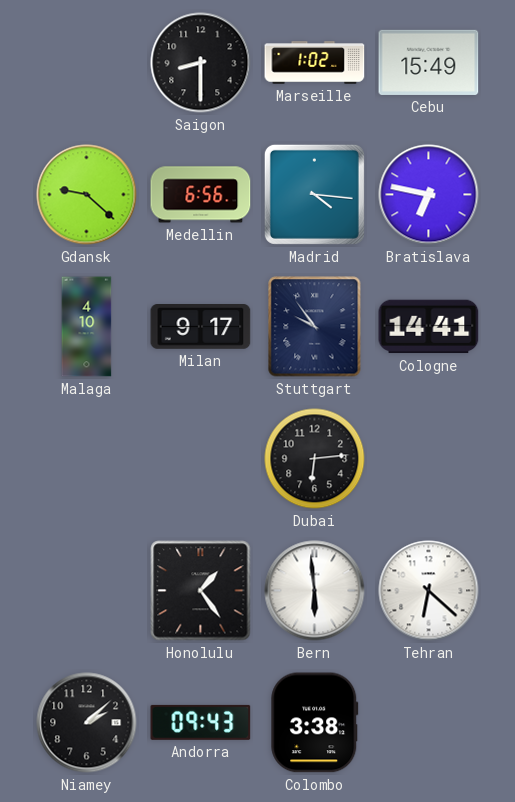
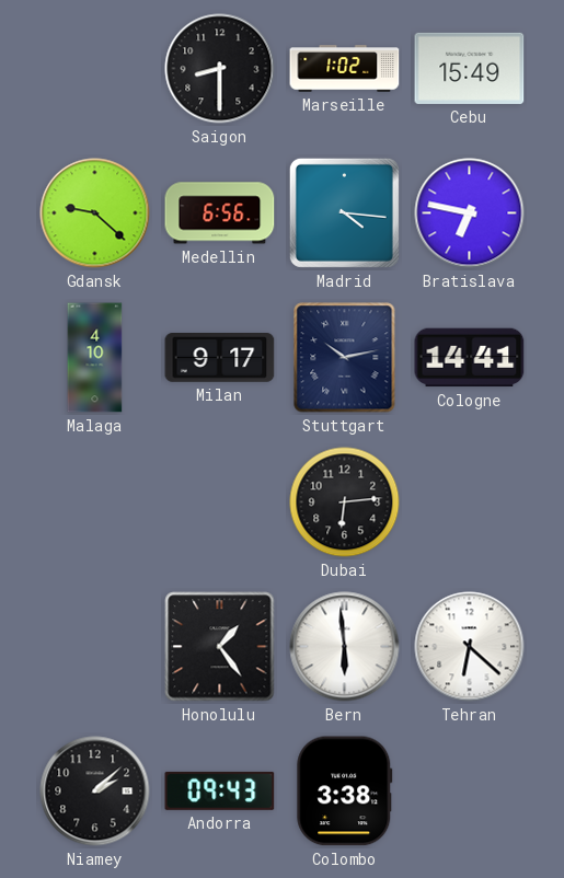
Stuttgart: 9:54 -> 10:13 (345, 358)
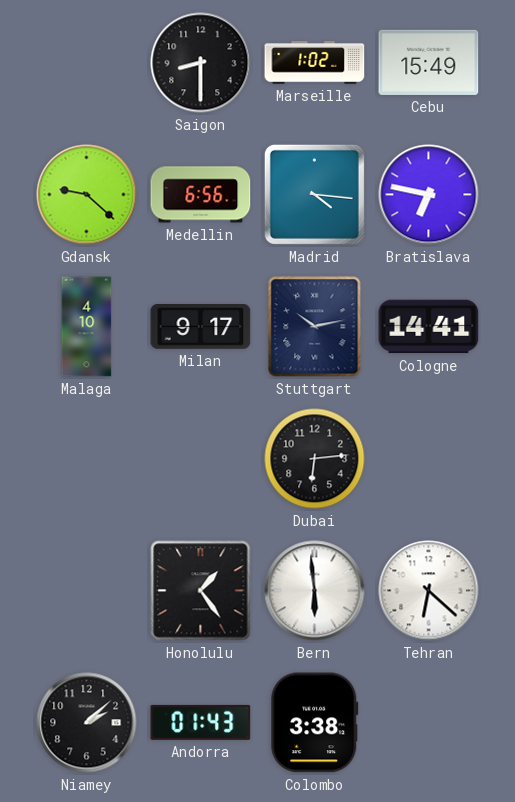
Andorra: 09:43 -> 01:43 (201, 722)
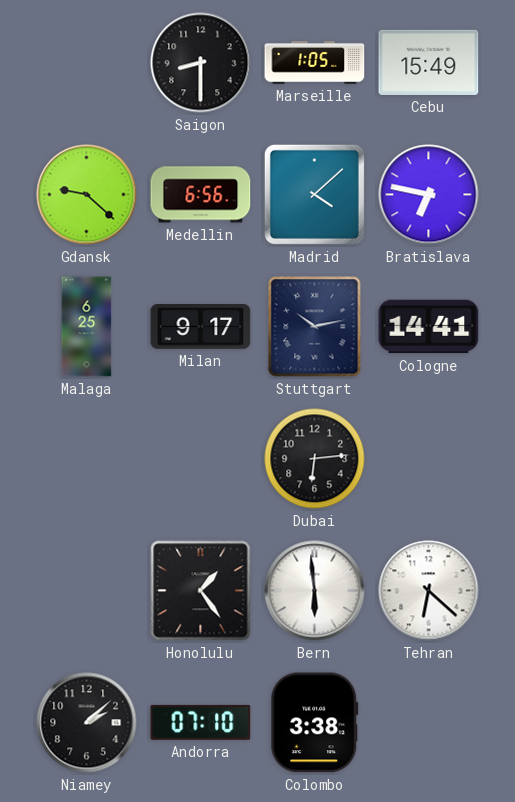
Marseille: 1:02 -> 1:05 (315, 63)
Madrid: 4:16 -> 4:08 (314, 194)
Malaga: 4:10 -> 6:25 (87, 327)
Andorra: 01:43 -> 07:10 (201, 722)
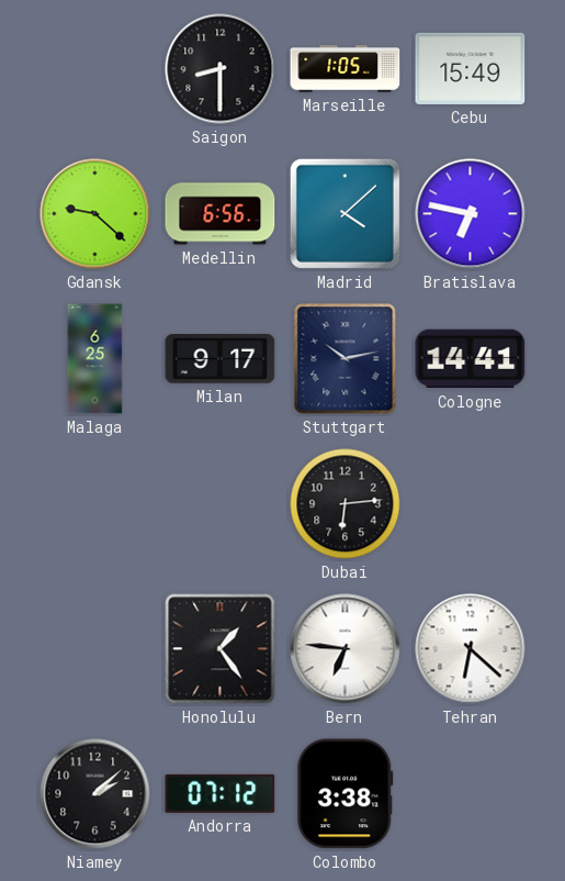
Bern: 5:59 -> 6:46 (346, 649)
Andorra: 07:10 -> 07:12 (221, 793)
